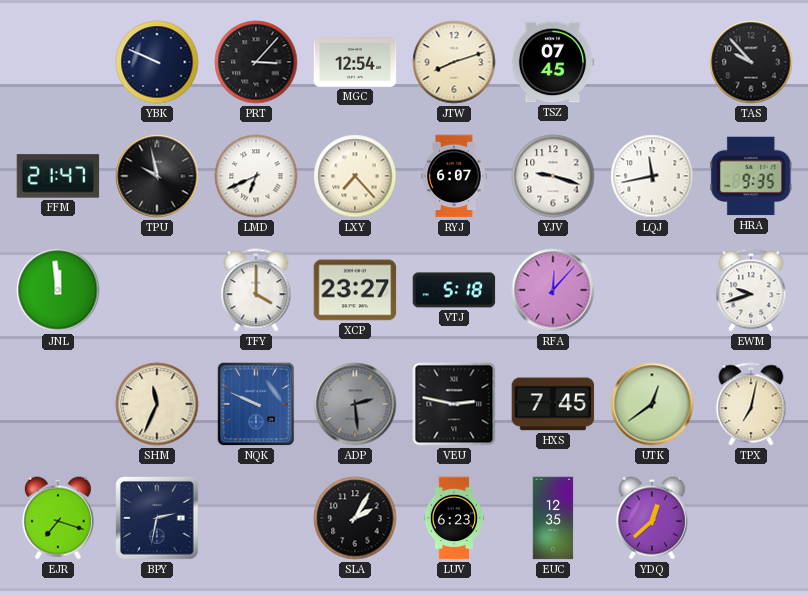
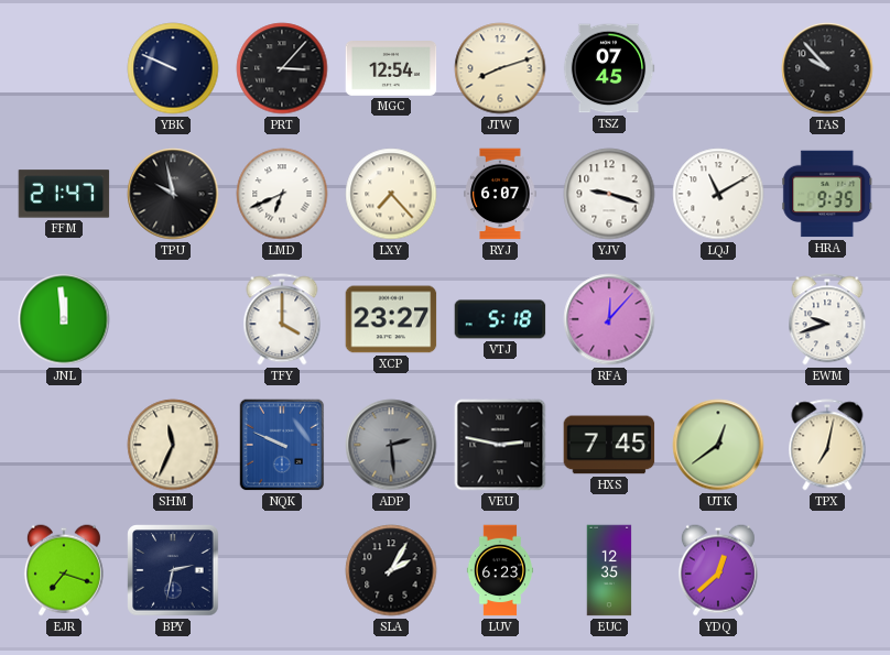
LQJ: 11:43 -> 11:10 (718, 194)
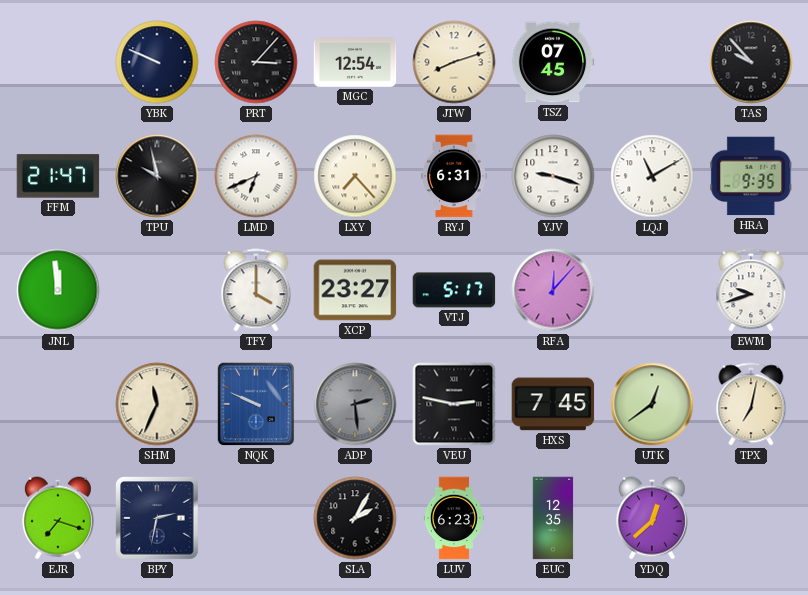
RYJ: 6:07 -> 6:31 (454, 176)
VTJ: 5:18 -> 5:17 (454, 290)
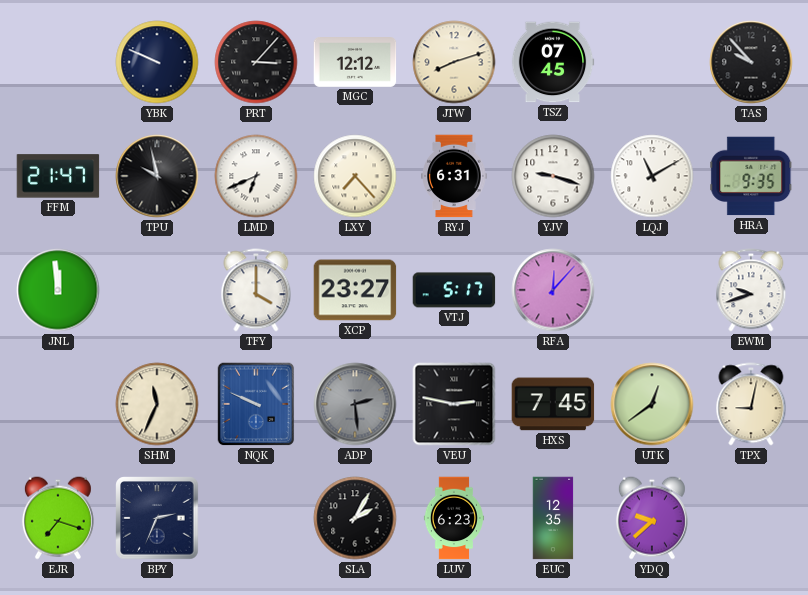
MGC: 12:54 -> 12:12 (355, 63)
TPX: 7:02 -> 9:02 (751, 404)
BPY: 2:32 -> 2:34 (157, 518)
YDQ: 12:38 -> 9:38 (652, 518)
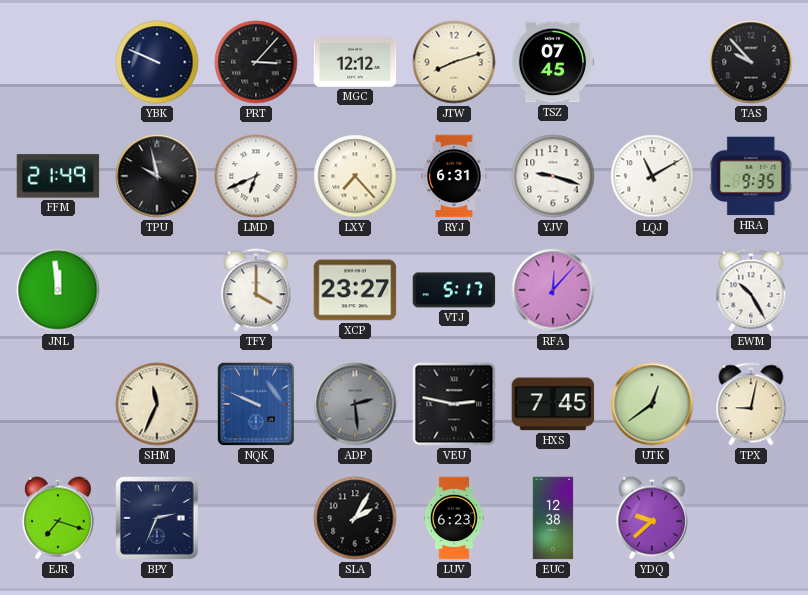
FFM: 21:47 -> 21:49 (58, 176)
EWM: 9:42 -> 10:25 (751, 290)
EUC: 12:35 -> 12:38 (553, 518)
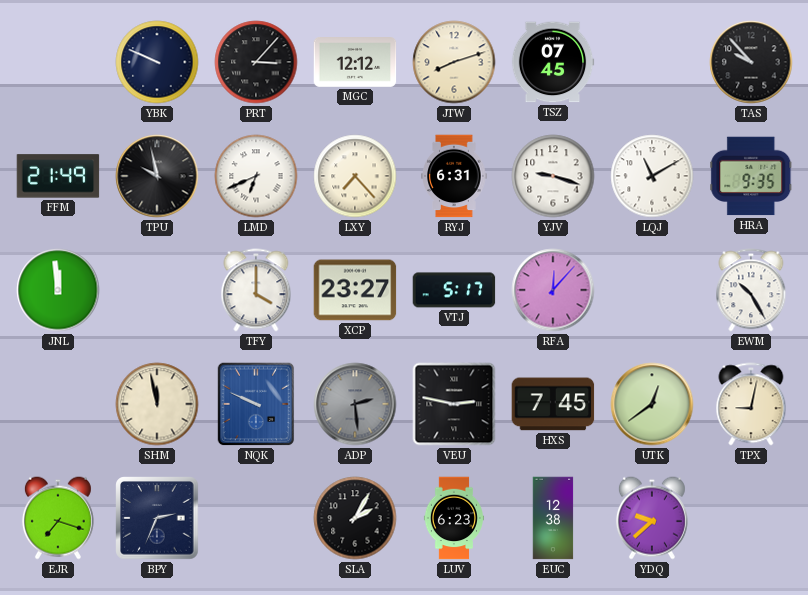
SHM: 11:34 -> 11:58 (157, 404)
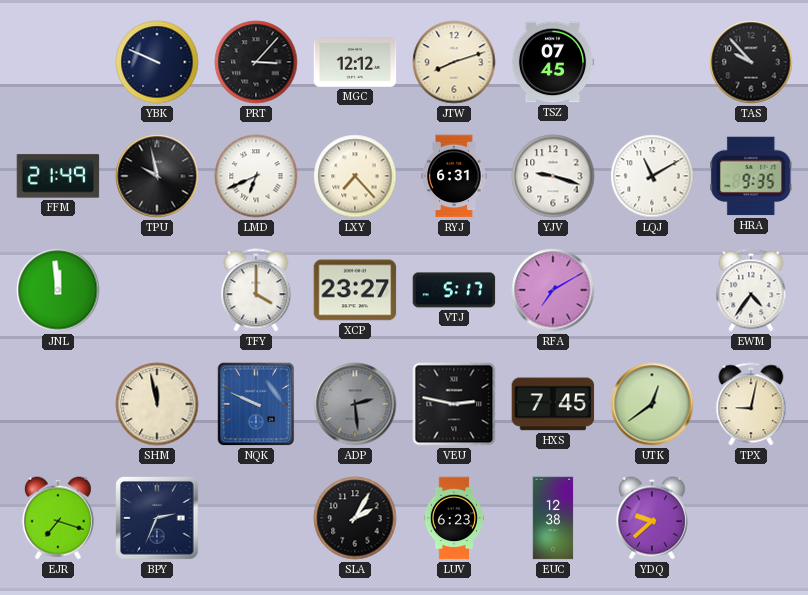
RFA: 12:07 -> 7:10 (553, 290)
EWM: 10:25 -> 4:36 (751, 290)
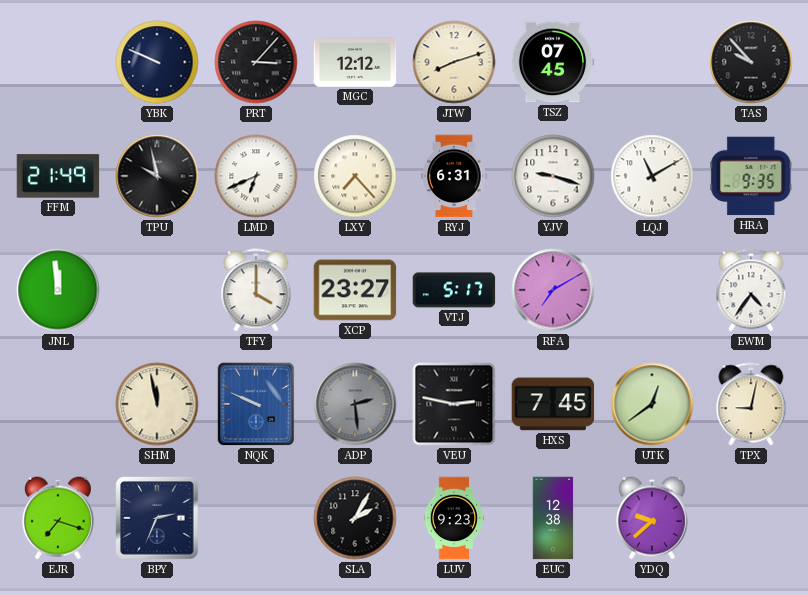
LUV: 6:23 -> 9:23 (454, 518)
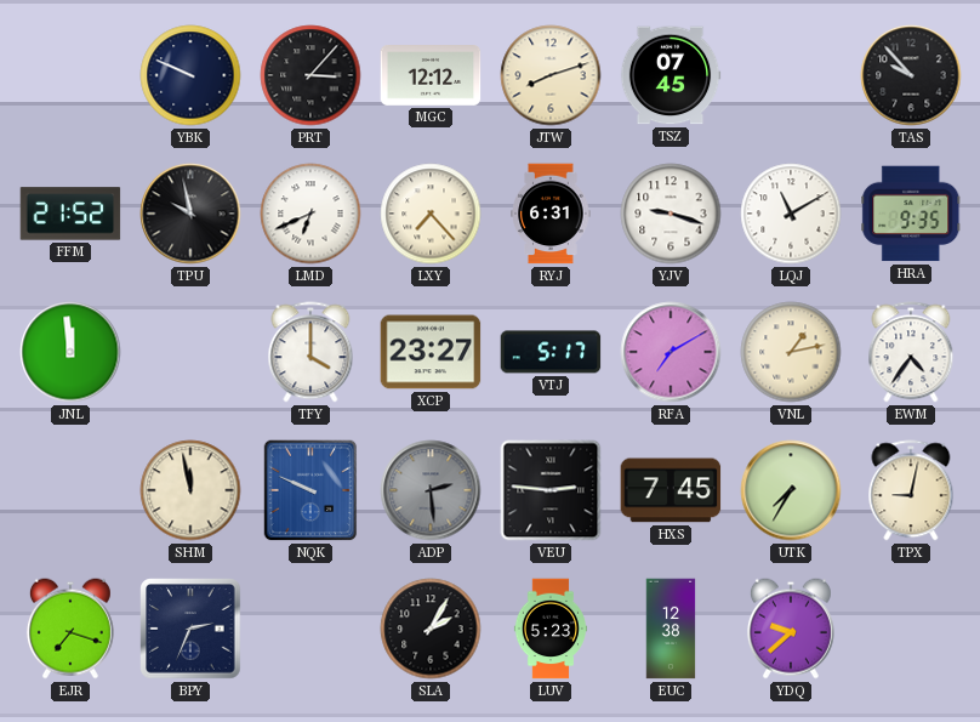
FFM: 21:49 -> 21:52 (70, 214)
VNL: none -> 1:13 (791, 352)
VEU: 2:47 -> 2:46 (551, 490)
UTK: 12:39 -> 7:35 (791, 490)
LUV: 9:23 -> 5:23 (551, 629)
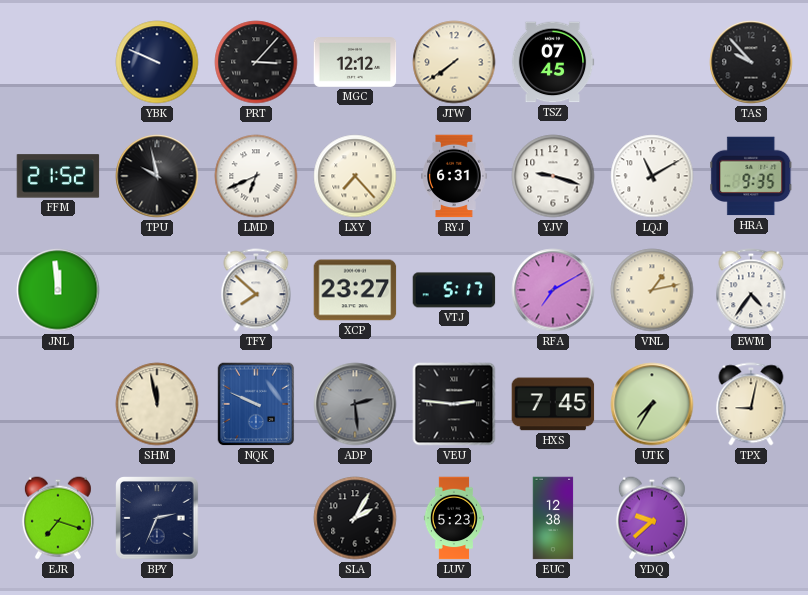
JTW: 8:12 -> 7:39 (454, 62)
TFY: 4:00 -> 7:52 (256, 290)
